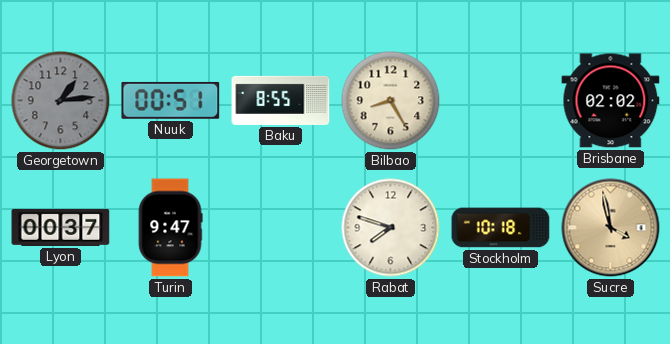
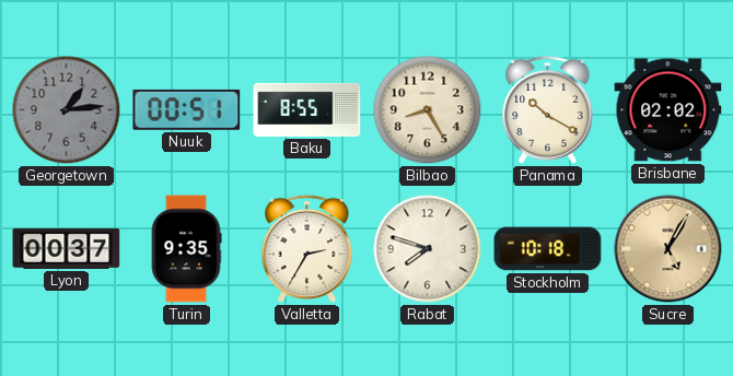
Panama: none -> 10:20 (548, 110)
Turin: 9:47 -> 9:35 (186, 249)
Valletta: none -> 2:35 (307, 249)
Sucre: 3:58 -> 5:05 (668, 249)
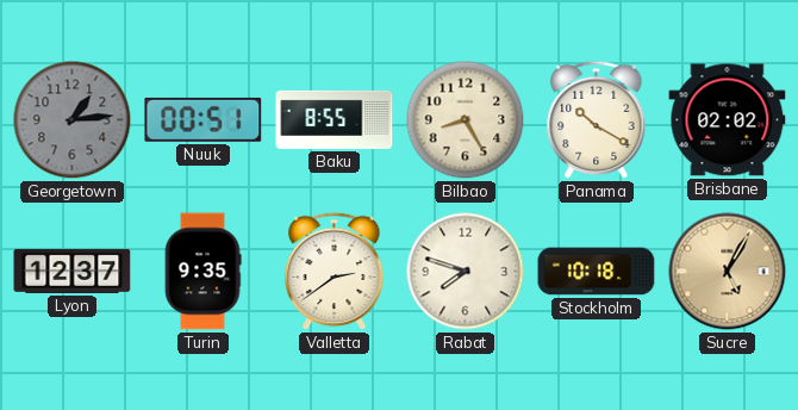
Lyon: 00:37 -> 12:37 (73, 271)
Valletta: 2:35 -> 2:39 (335, 272)
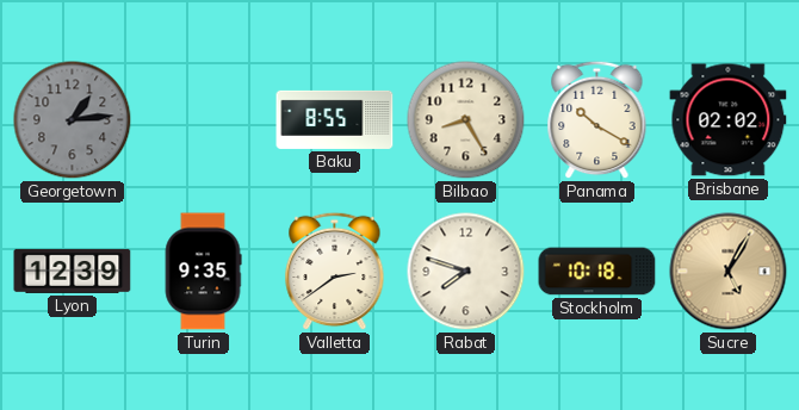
Nuuk: 00:51 -> none (204, 119)
Lyon: 12:37 -> 12:39 (73, 271)
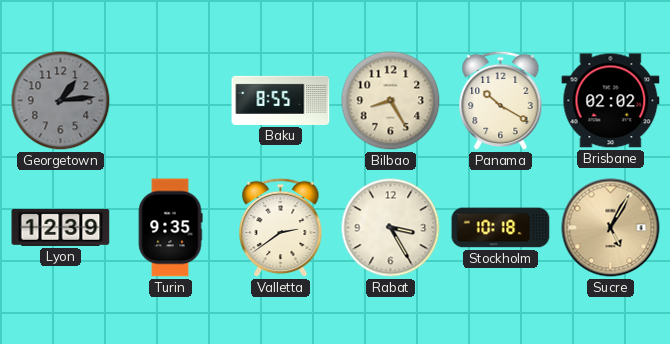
Rabat: 7:48 -> 3:25 (391, 228)
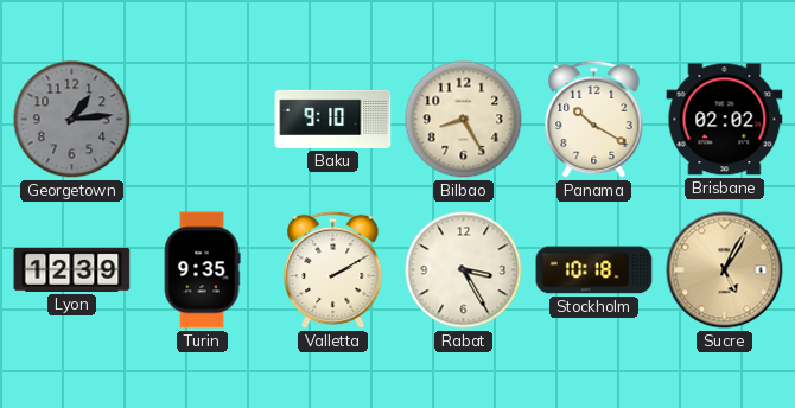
Baku: 8:55 -> 9:10 (333, 119)
Valletta: 2:39 -> 2:10 (333, 270)
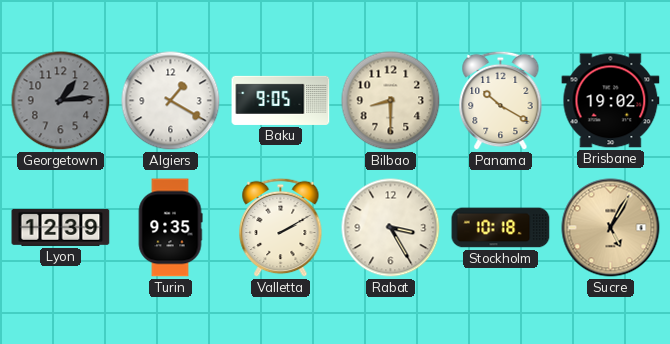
Algiers: none -> 1:20 (171, 101)
Baku: 9:10 -> 9:05 (281, 100)
Bilbao: 8:25 -> 8:30 (391, 101)
Brisbane: 02:02 -> 19:02 (611, 101)
